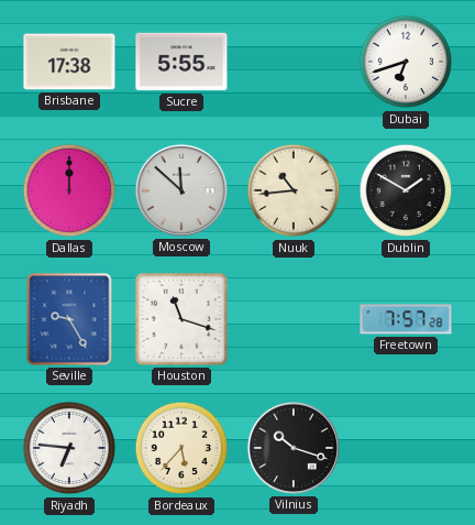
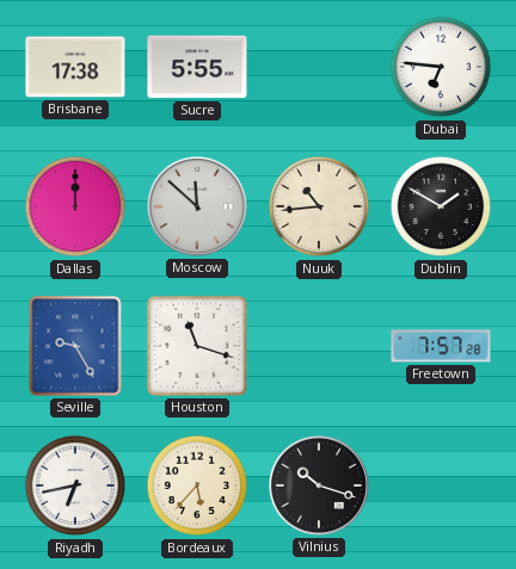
Dubai: 6:42 -> 6:46 (441, 67)
Riyadh: 6:46 -> 6:43 (75, 485)
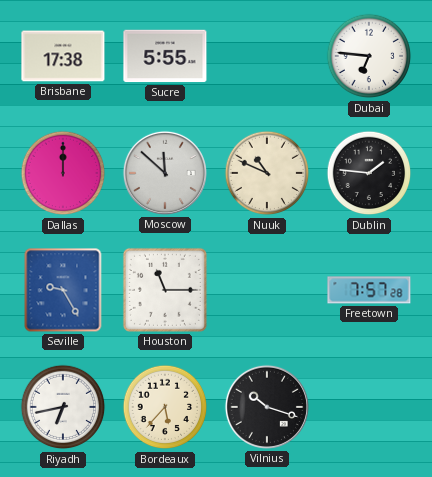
Nuuk: 10:44 -> 10:49 (267, 173)
Dublin: 1:50 -> 1:46 (369, 173)
Houston: 11:18 -> 11:15 (165, 290)
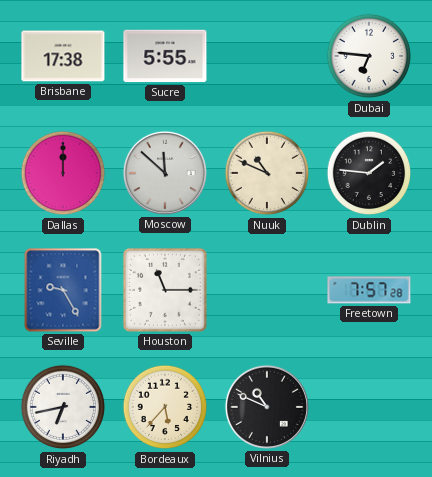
Vilnius: 10:18 -> 10:49 (267, 407)
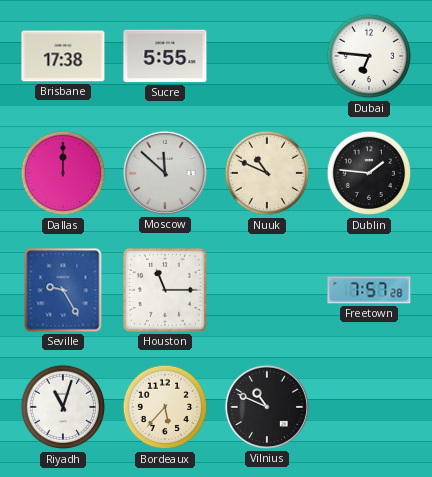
Riyadh: 6:43 -> 11:03 (63, 407)
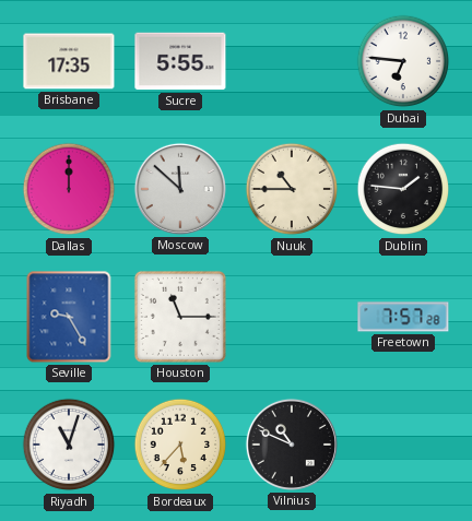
Brisbane: 17:38 -> 17:35 (69, 61)
Nuuk: 10:49 -> 10:45 (292, 189)
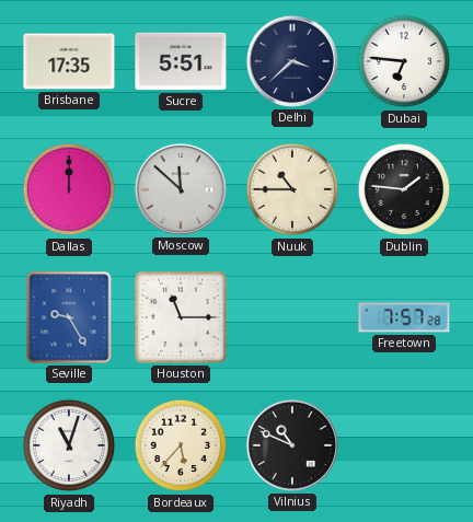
Sucre: 5:55 -> 5:51 (181, 61)
Delhi: none -> 3:38 (292, 61)
